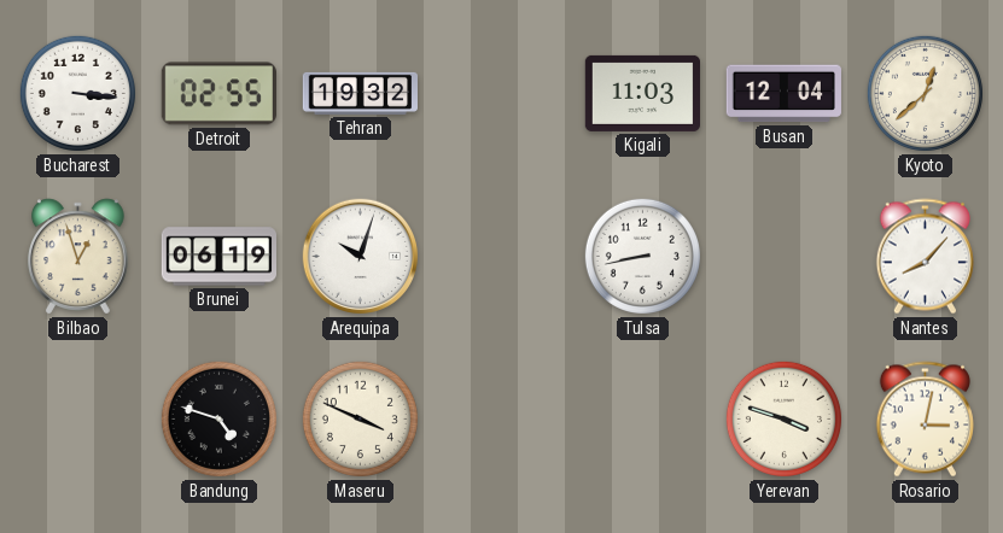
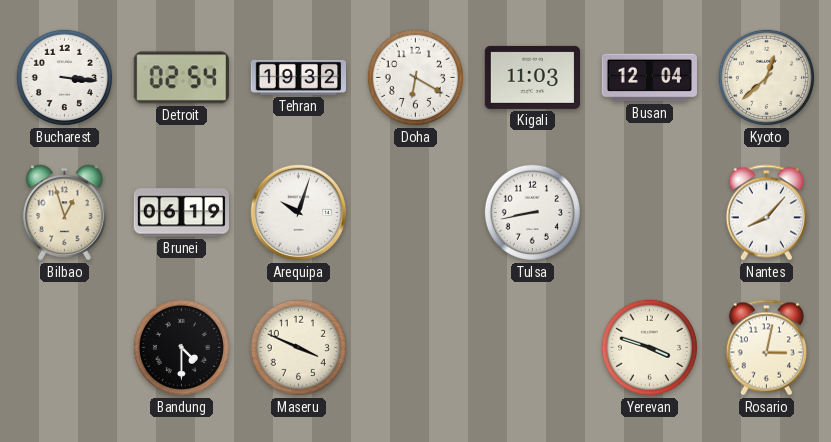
Detroit: 02:55 -> 02:54 (181, 78)
Doha: none -> 6:20 (415, 77)
Bandung: 4:48 -> 4:30 (181, 347)
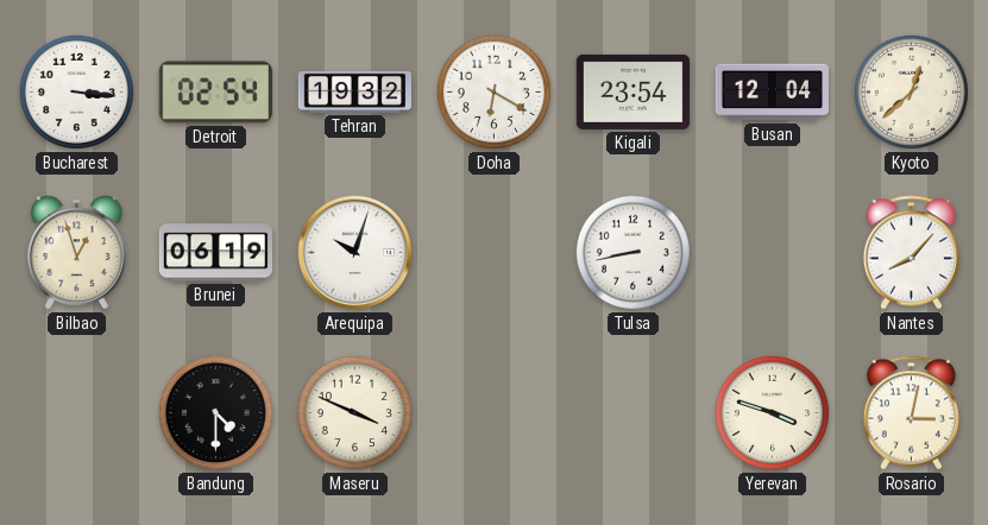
Kigali: 11:03 -> 23:54 (633, 91)
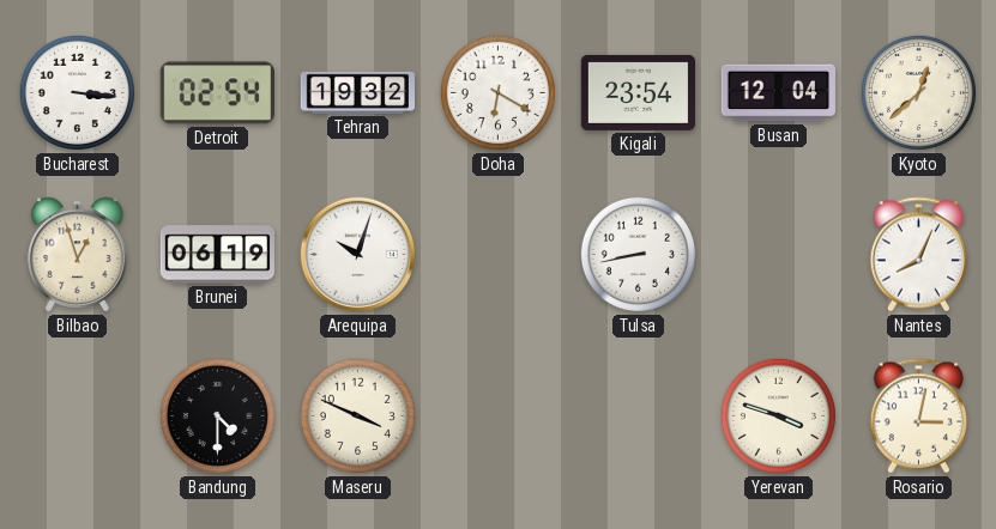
Nantes: 8:07 -> 8:04 (918, 255)
